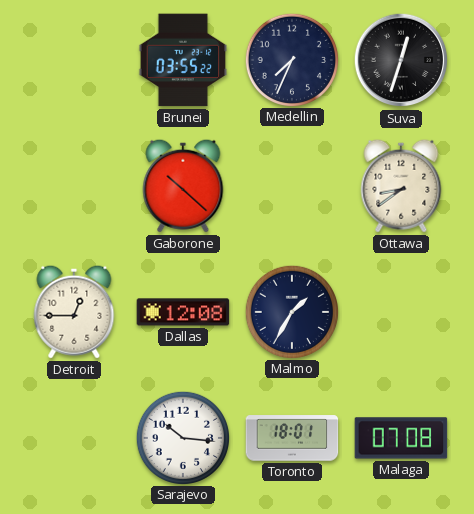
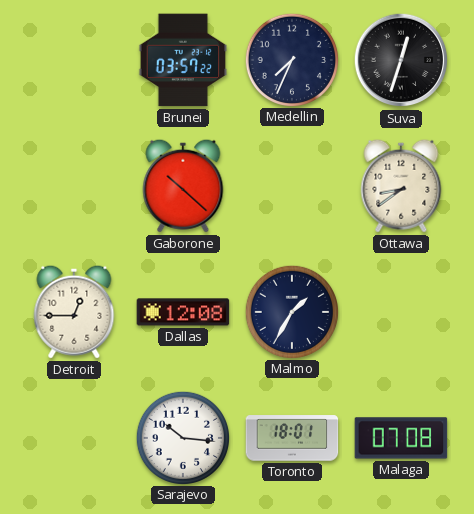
Brunei: 03:55 -> 03:57 (183, 60)
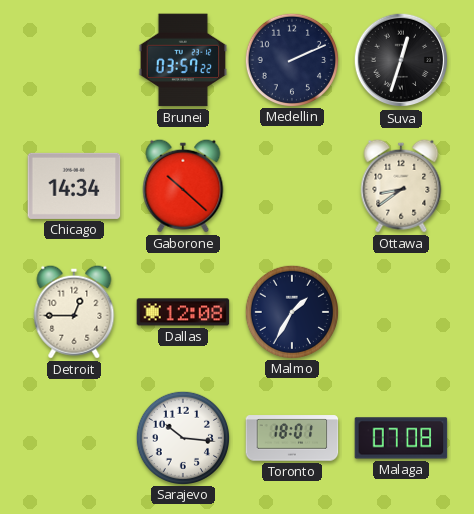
Medellin: 7:34 -> 2:11 (291, 59)
Chicago: none -> 14:34 (74, 186)
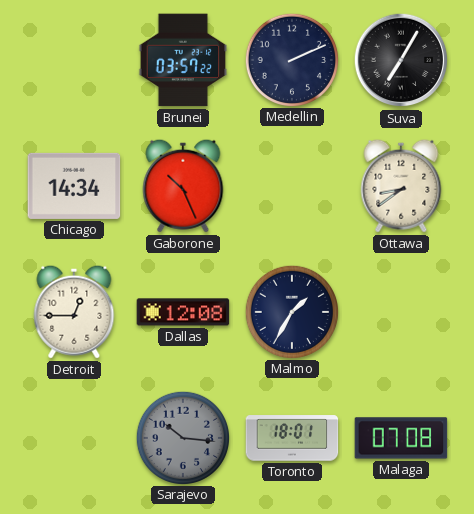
Suva: 12:33 -> 7:05 (401, 60)
Gaborone: 10:22 -> 10:26 (183, 186)
Sarajevo dial: white -> grey (182, 437)
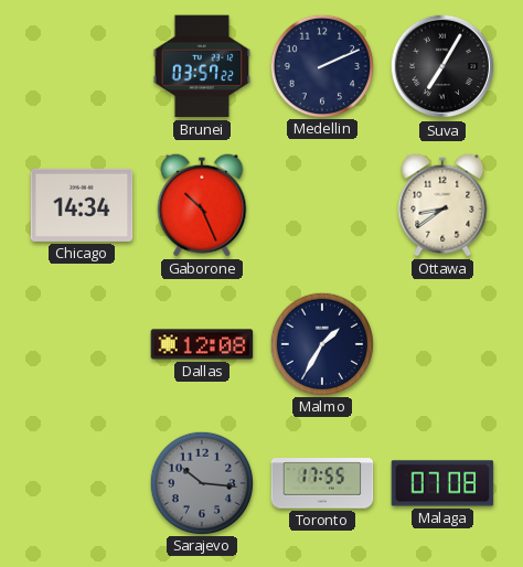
Detroit: 12:45 -> none (74, 312)
Toronto: 18:01 -> 17:55 (322, 483)
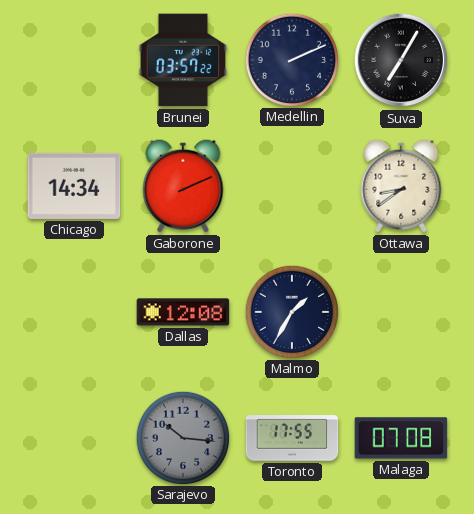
Gaborone: 10:26 -> 2:11 (183, 186)
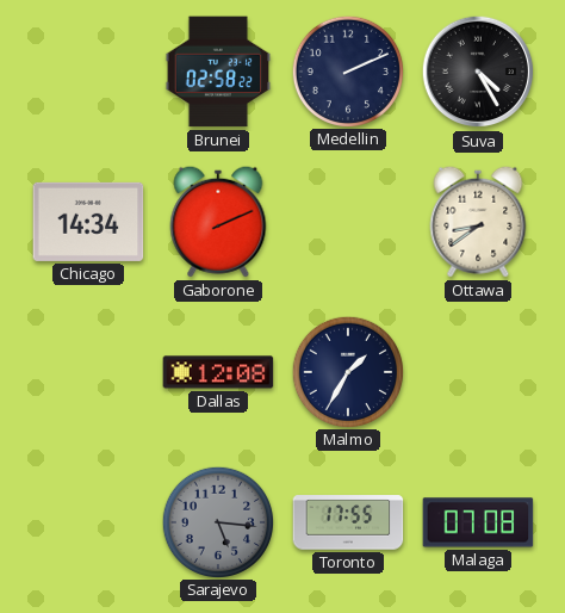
Brunei: 03:57 -> 02:58 (218, 72)
Suva: 7:05 -> 4:25 (478, 72)
Sarajevo: 10:16 -> 5:16 (217, 521)
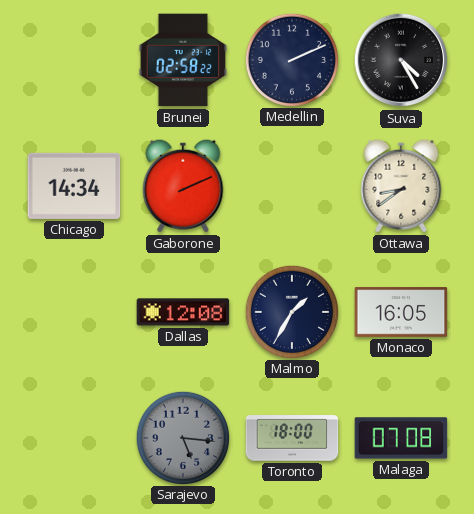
Monaco: none -> 16:05 (401, 312)
Toronto: 17:55 -> 18:00 (292, 438)
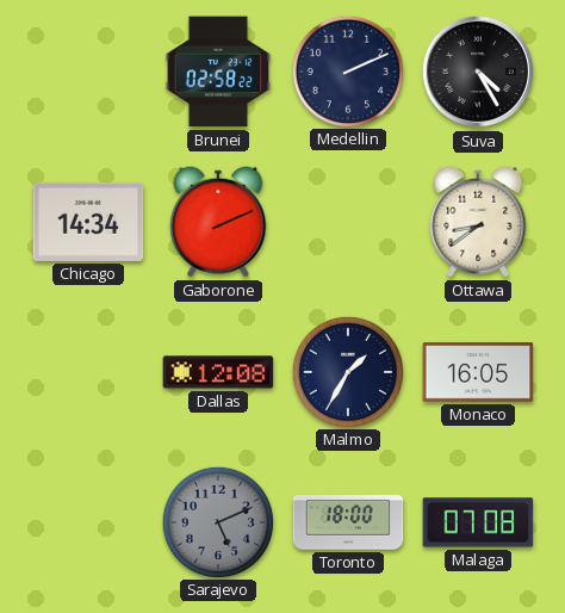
Sarajevo: 5:16 -> 5:11 (217, 521)
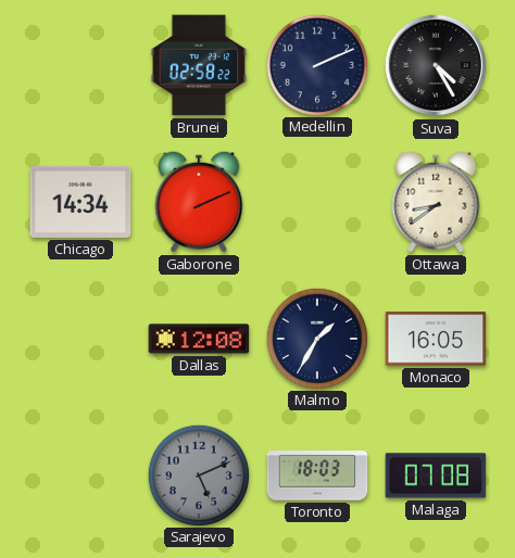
Toronto: 18:00 -> 18:03 (317, 475)
